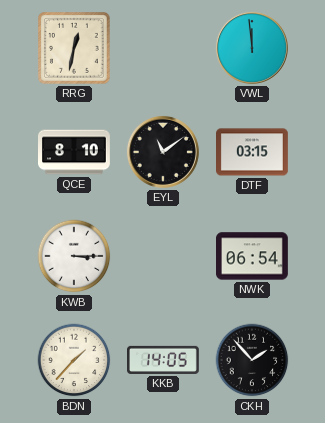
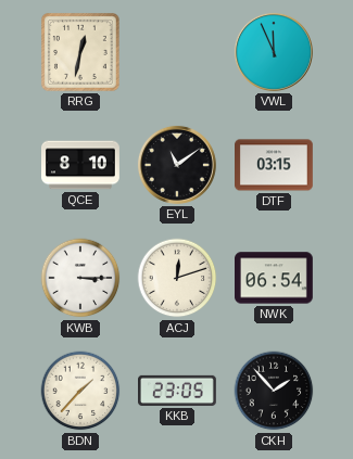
VWL: 11:59 -> 11:56 (274, 52)
ACJ: none -> 12:12 (177, 278)
KKB: 14:05 -> 23:05 (178, 391)
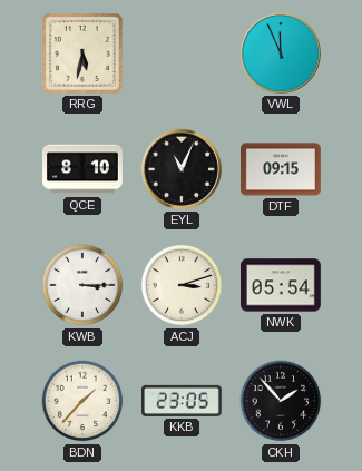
RRG: 12:32 -> 5:32 (82, 53)
EYL: 11:09 -> 11:04 (182, 169)
DTF: 03:15 -> 09:15 (282, 169)
ACJ: 12:12 -> 3:12 (182, 285)
NWK: 06:54 -> 05:54 (282, 285)
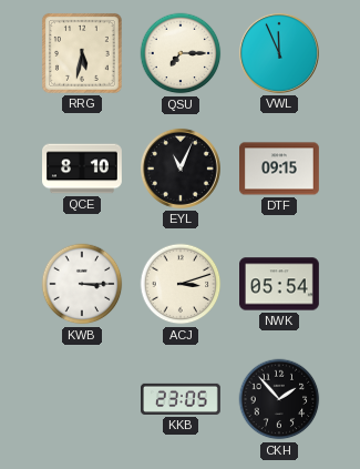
QSU: none -> 7:15 (181, 53)
BDN: 1:37 -> none (82, 401)
